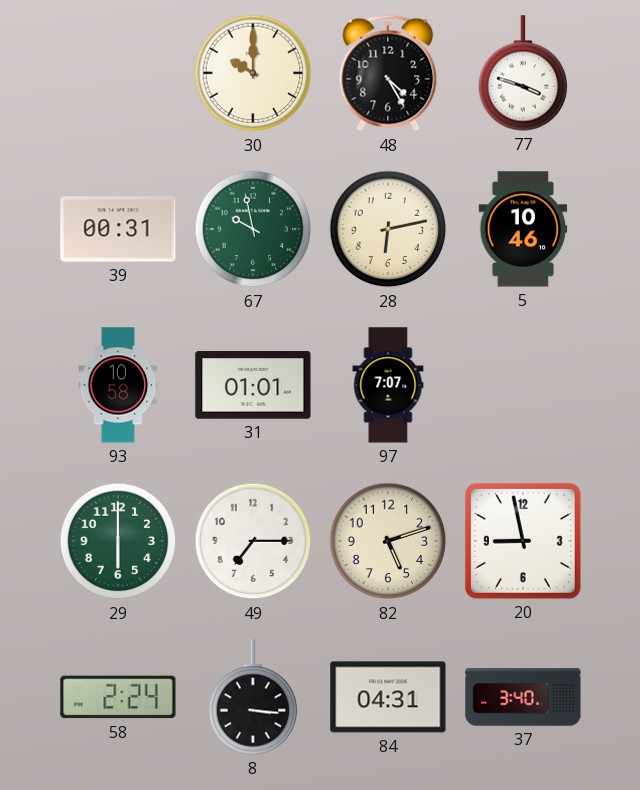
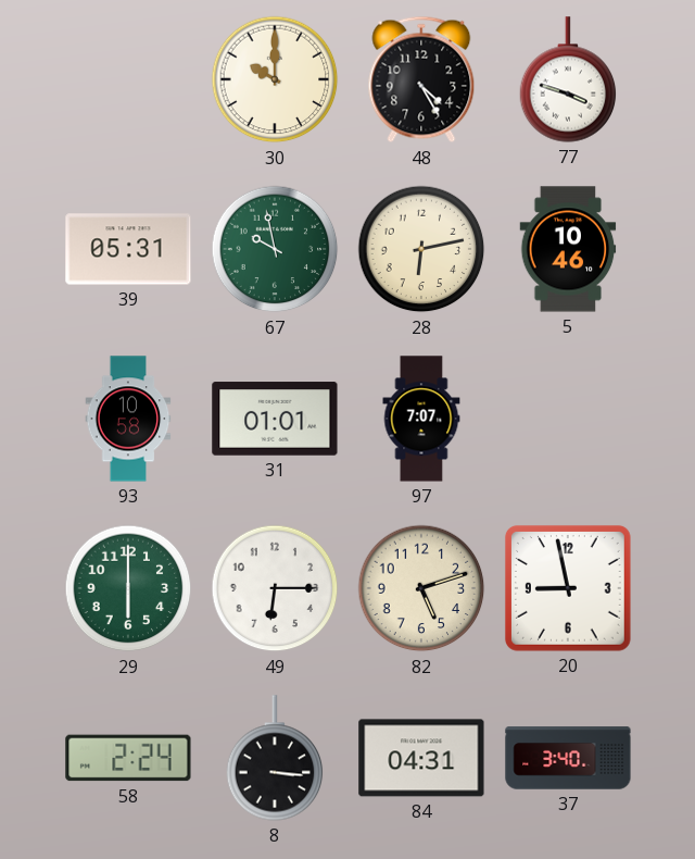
39: 00:31 -> 05:31 (128, 249)
49: 7:15 -> 6:15 (275, 588)
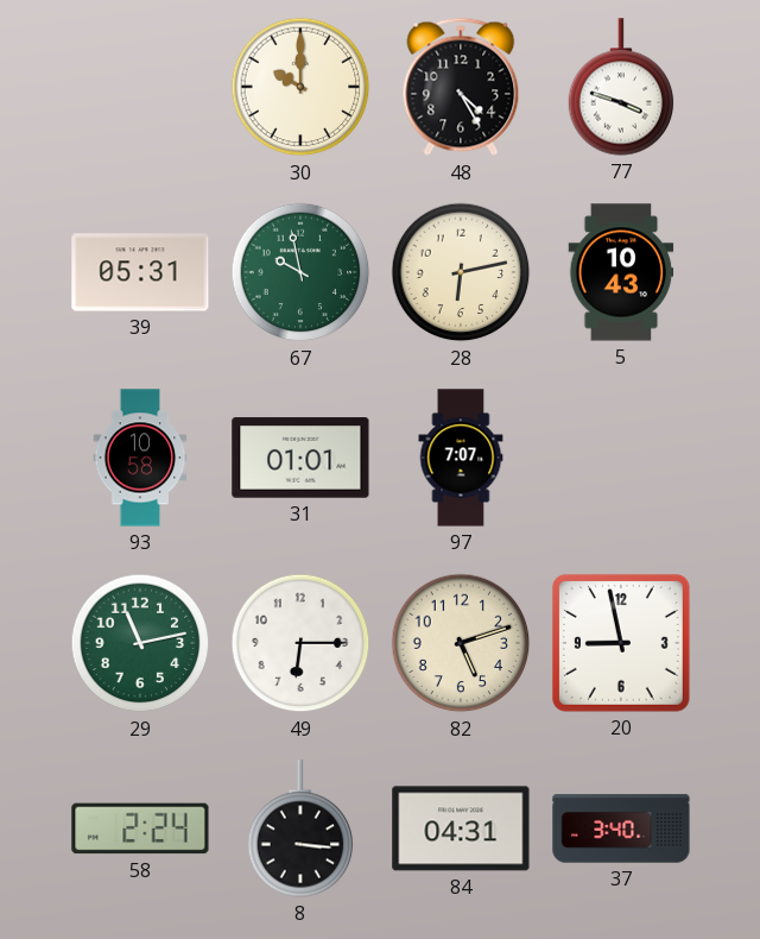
5: 10:46 -> 10:43 (621, 272)
29: 6:00 -> 11:13 (140, 643)
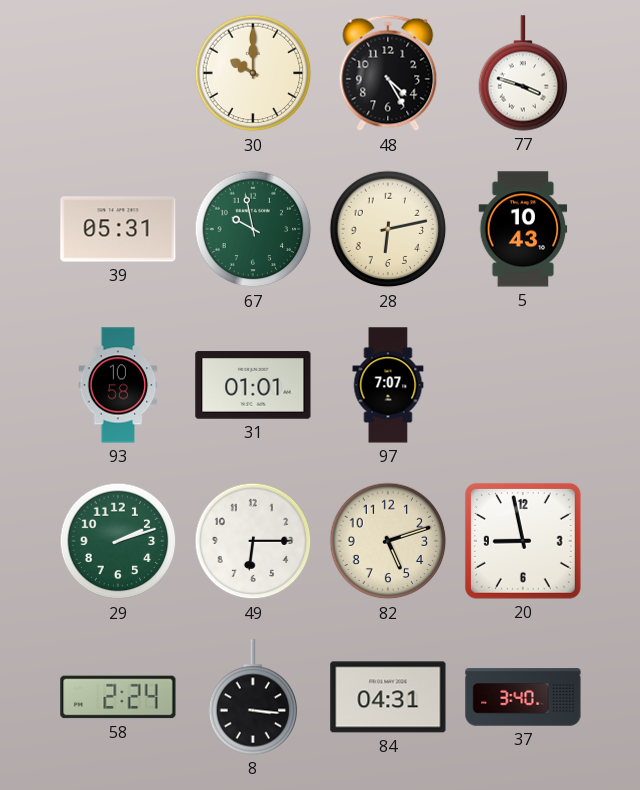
29: 11:13 -> 2:12 (118, 541)
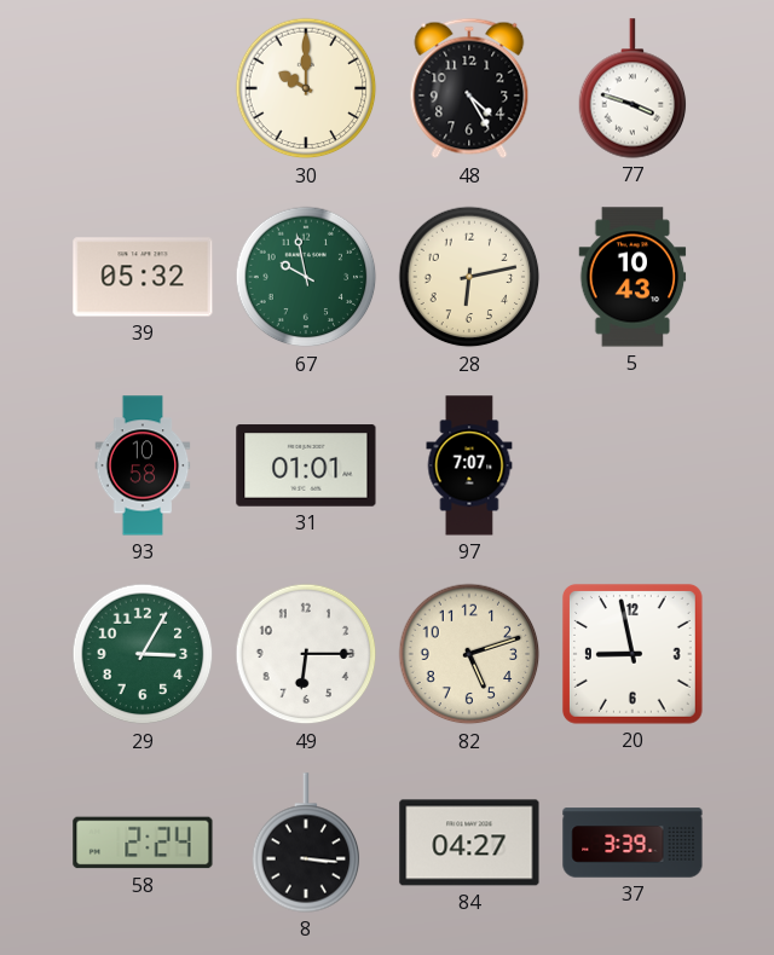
39: 05:31 -> 05:32 (143, 277)
29: 2:12 -> 3:05 (143, 654)
84: 04:31 -> 04:27 (469, 843)
37: 3:40 -> 3:39 (633, 843)
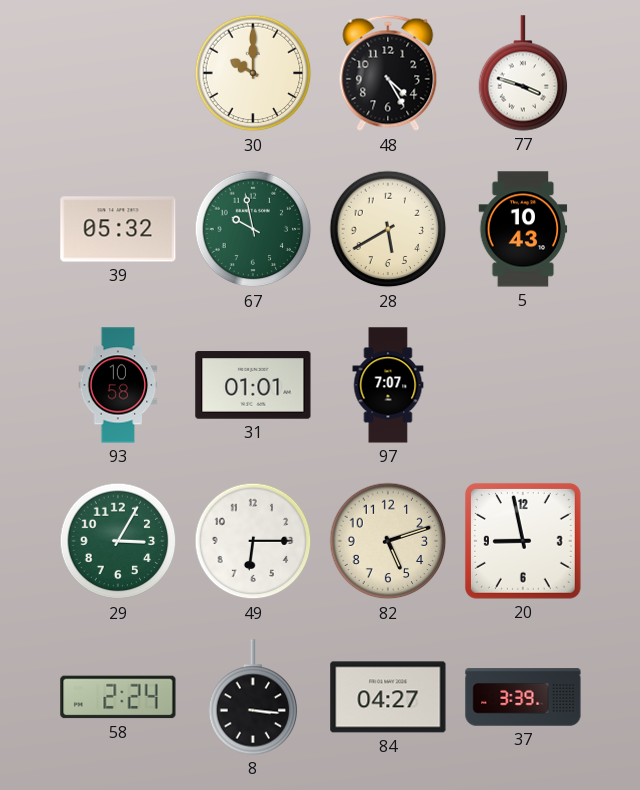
28: 6:13 -> 5:40 (388, 229)
